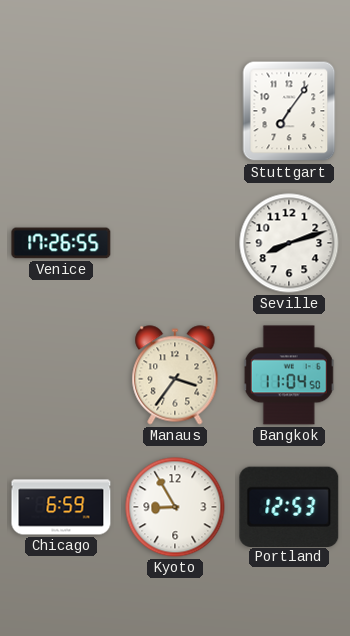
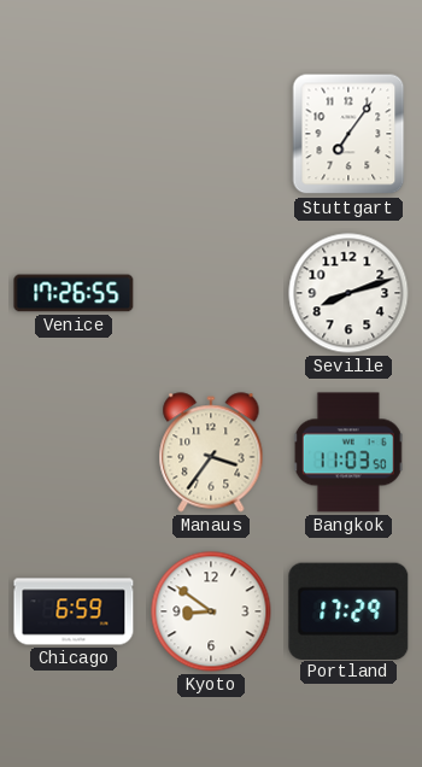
Bangkok: 11:04 -> 11:03 (348, 452)
Kyoto: 8:55 -> 8:51 (211, 611)
Portland: 12:53 -> 17:29 (348, 610)
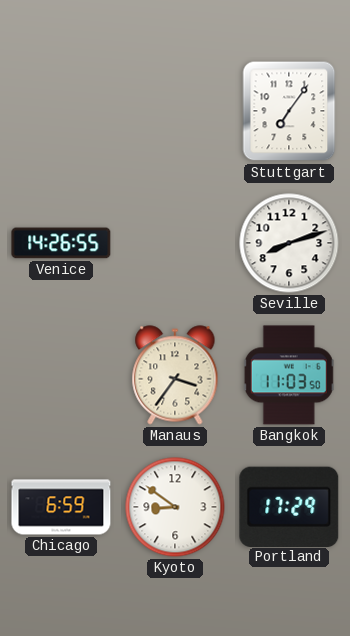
Venice: 17:26 -> 14:26 (61, 243)
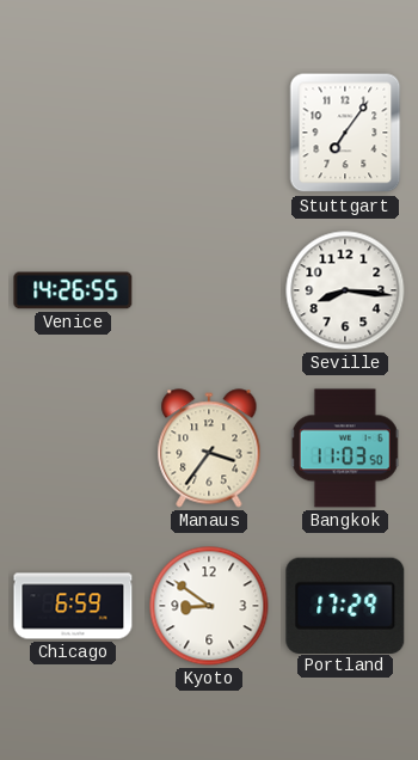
Seville: 8:12 -> 8:16 (345, 290)
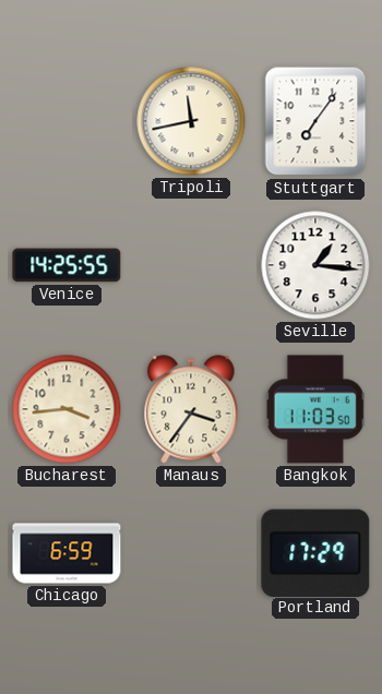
Tripoli: none -> 11:43 (191, 121)
Venice: 14:26 -> 14:25 (67, 265)
Seville: 8:16 -> 1:16 (315, 265)
Bucharest: none -> 3:44 (67, 409)
Kyoto: 8:51 -> none (209, 606)
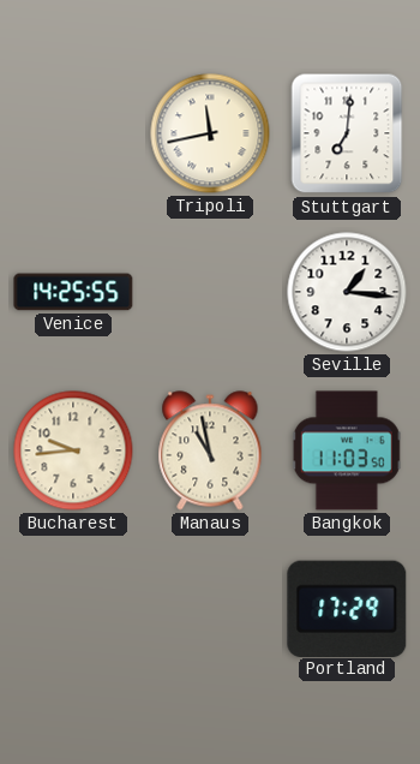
Stuttgart: 7:06 -> 7:01 (347, 133)
Bucharest: 3:44 -> 9:44 (73, 450)
Manaus: 3:36 -> 10:58 (210, 450)
Chicago: 6:59 -> none (67, 553)
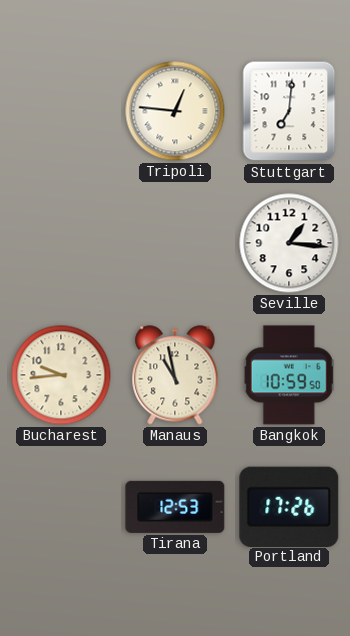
Tripoli: 11:43 -> 12:46 (175, 111)
Venice: 14:25 -> none (73, 292)
Bangkok: 11:03 -> 10:59 (289, 375)
Tirana: none -> 12:53 (175, 507)
Portland: 17:29 -> 17:26 (289, 506)
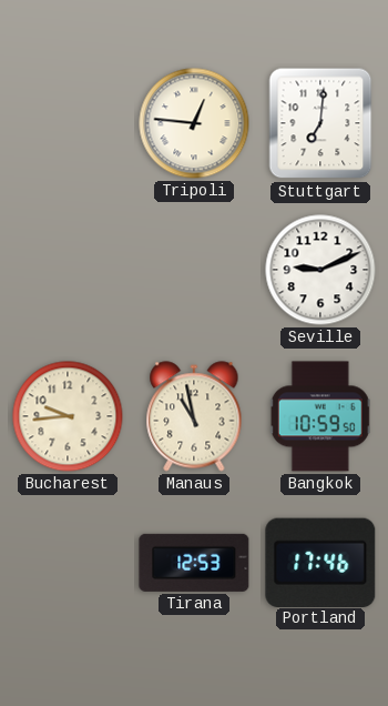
Seville: 1:16 -> 9:11 (320, 270)
Portland: 17:26 -> 17:46 (320, 562)
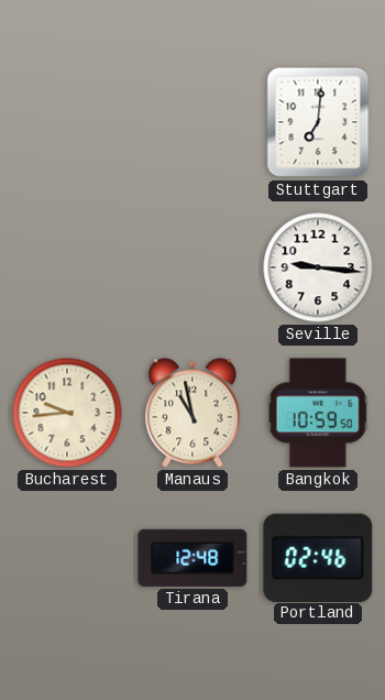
Tripoli: 12:46 -> none (194, 123)
Seville: 9:11 -> 9:16 (318, 267)
Tirana: 12:53 -> 12:48 (193, 558)
Portland: 17:46 -> 02:46 (318, 557)
